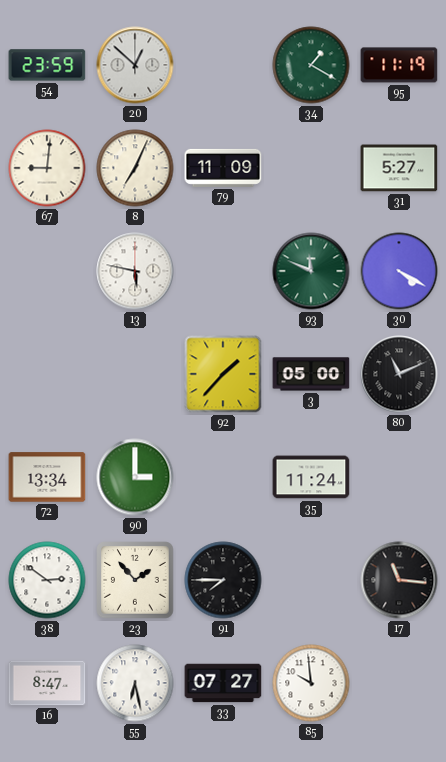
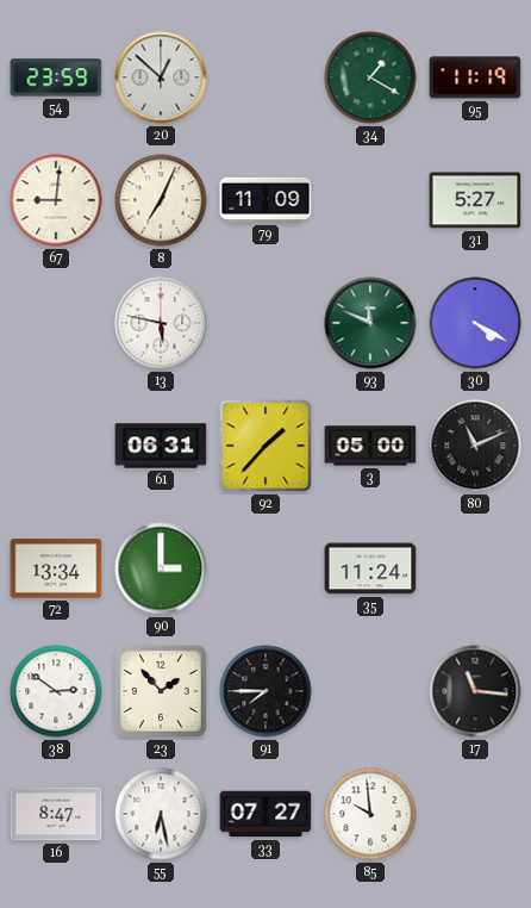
61: none -> 06:31 (161, 446)
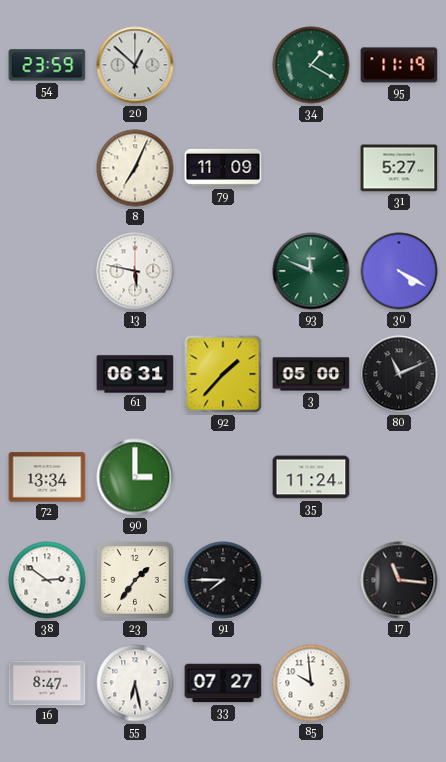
67: 9:01 -> none (56, 200)
23: 1:53 -> 1:36 (135, 580)
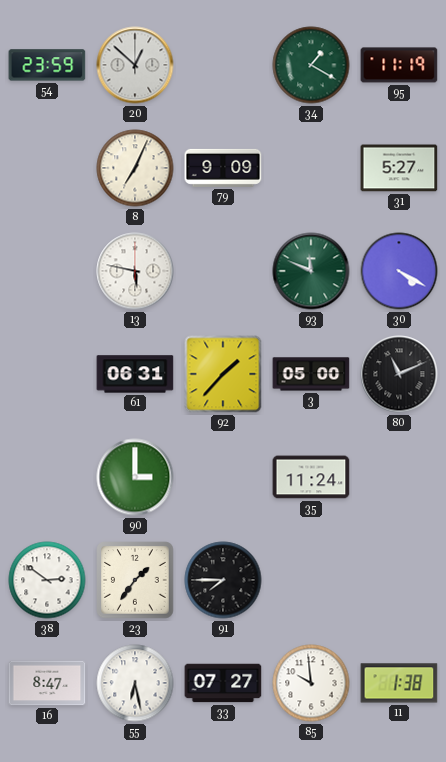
79: 11:09 -> 9:09 (223, 168)
72: 13:34 -> none (47, 477)
17: 11:16 -> none (399, 580)
11: none -> 1:38 (399, 683)
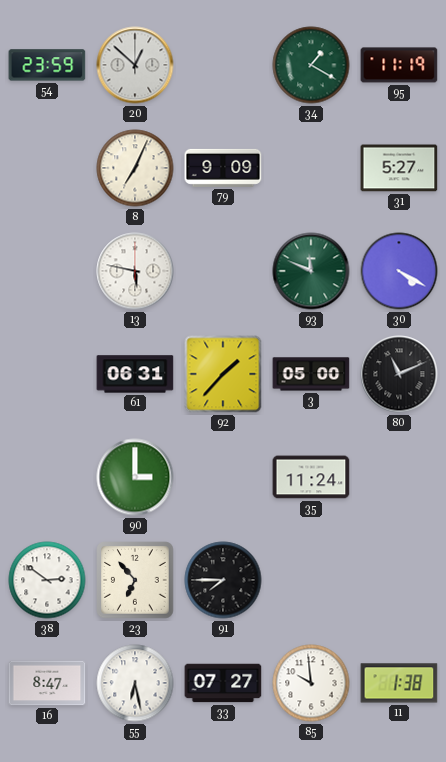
23: 1:36 -> 6:53 (135, 580)
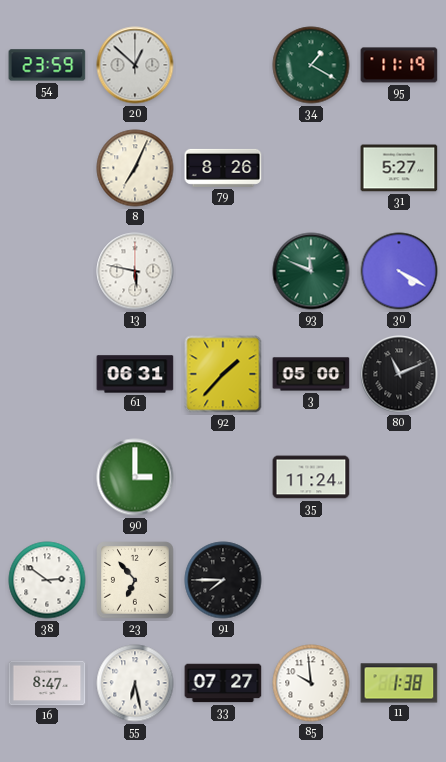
79: 9:09 -> 8:26 (223, 168)
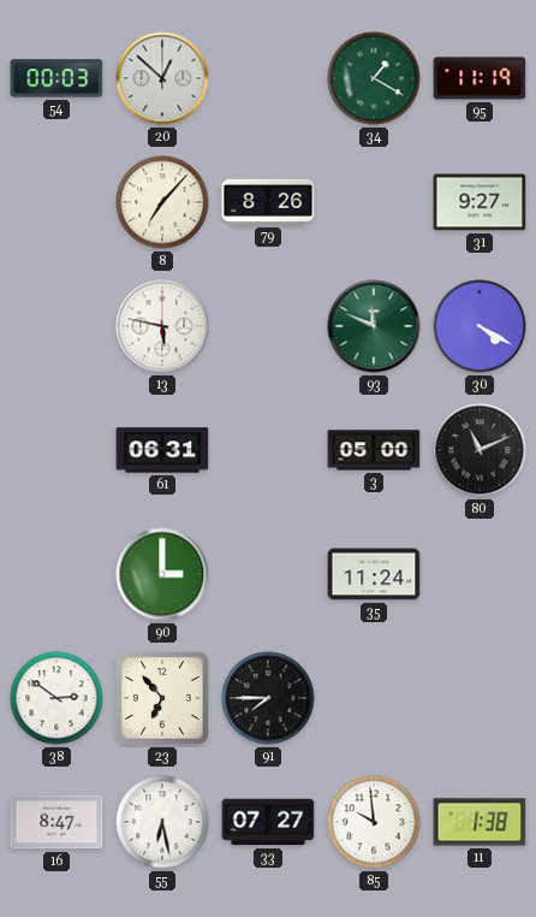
54: 23:59 -> 00:03 (56, 78)
8: 7:04 -> 7:07 (162, 202)
31: 5:27 -> 9:27 (480, 202)
92: 1:37 -> none (223, 374)
